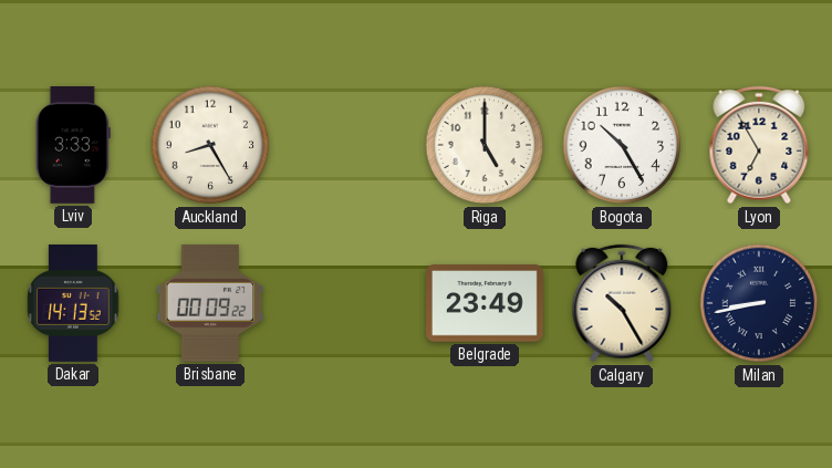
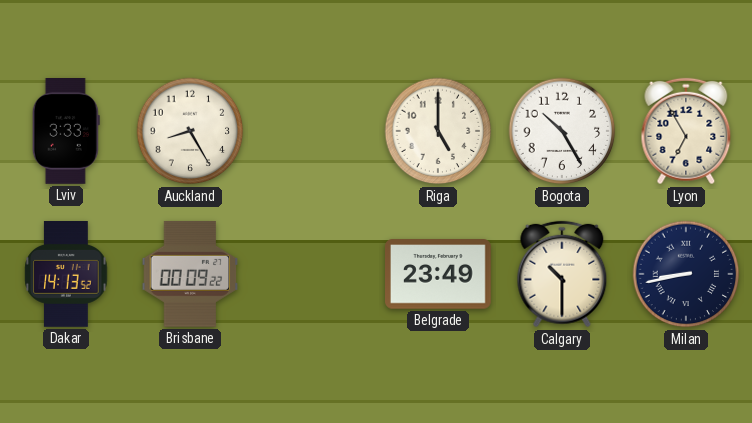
Calgary: 10:25 -> 10:30 (562, 274)
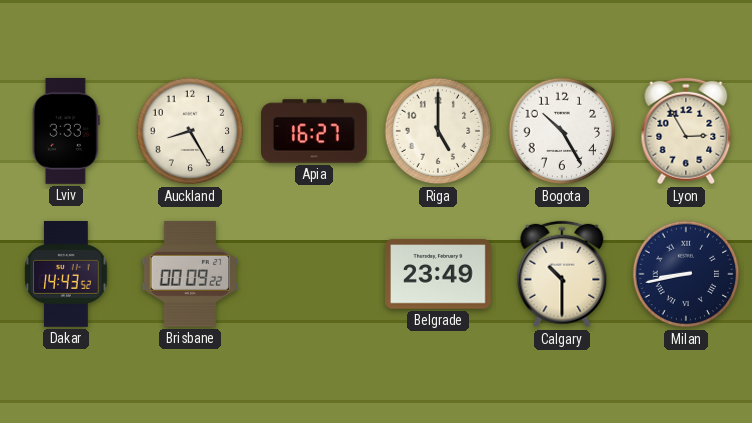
Apia: none -> 16:27 (315, 131)
Lyon: 6:55 -> 2:55 (686, 131)
Dakar: 14:13 -> 14:43 (66, 275)
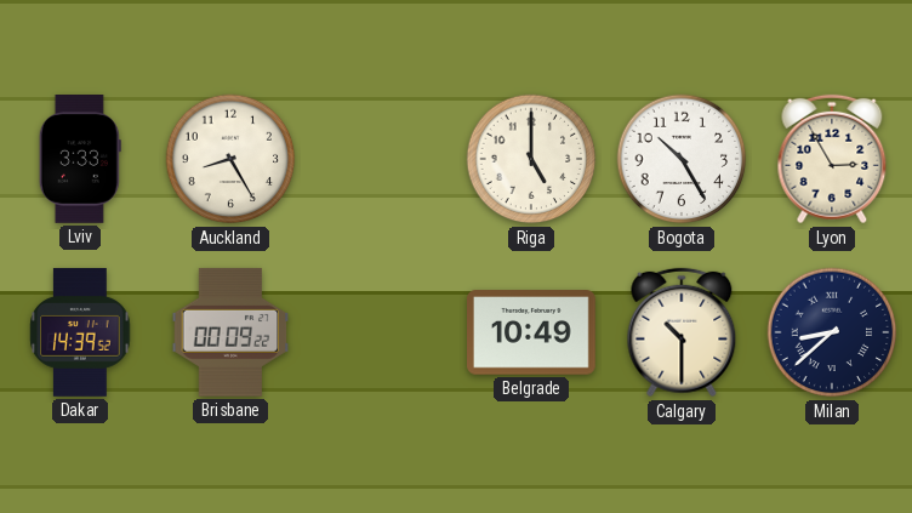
Apia: 16:27 -> none (315, 131)
Dakar: 14:43 -> 14:39 (80, 334)
Belgrade: 23:49 -> 10:49 (532, 332)
Milan: 8:43 -> 8:38 (832, 332)
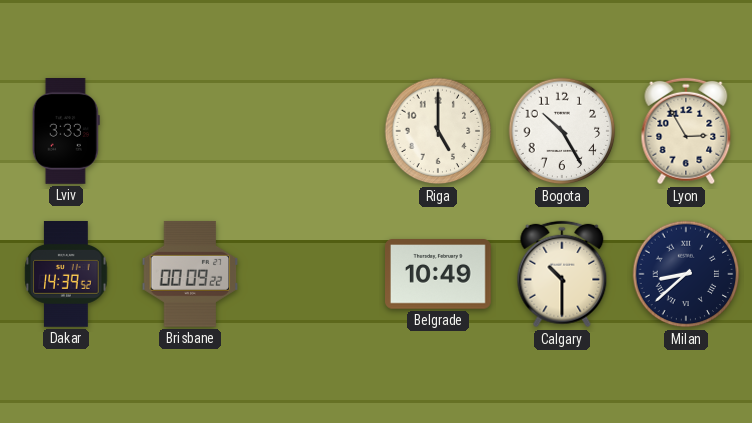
Auckland: 8:25 -> none (230, 159)
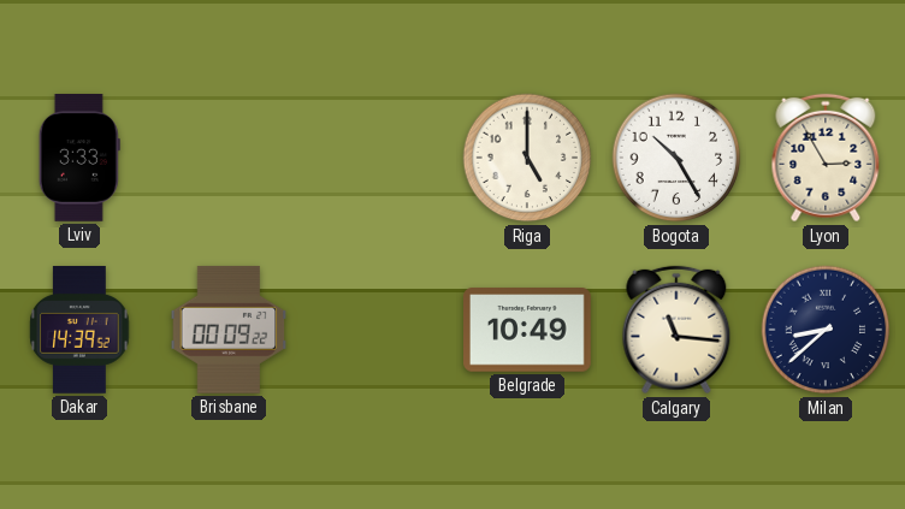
Calgary: 10:30 -> 11:16 (676, 330)
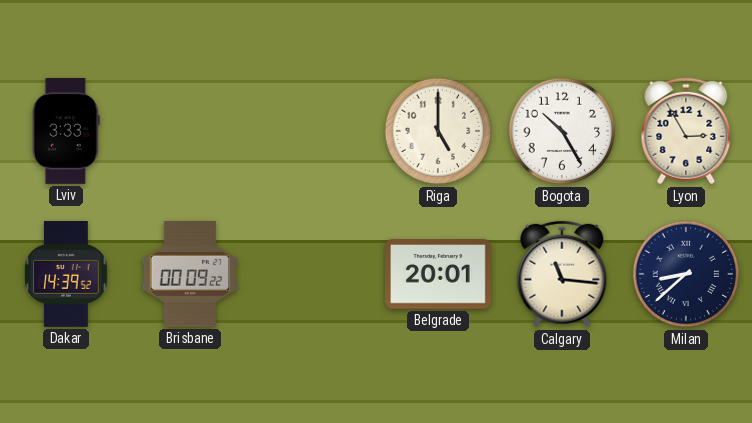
Belgrade: 10:49 -> 20:01 (439, 274)
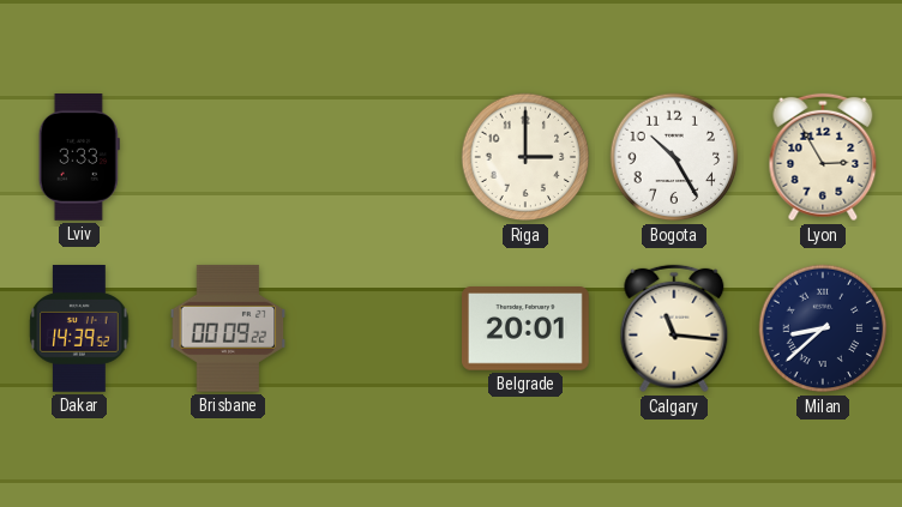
Riga: 5:00 -> 3:00 (525, 157)
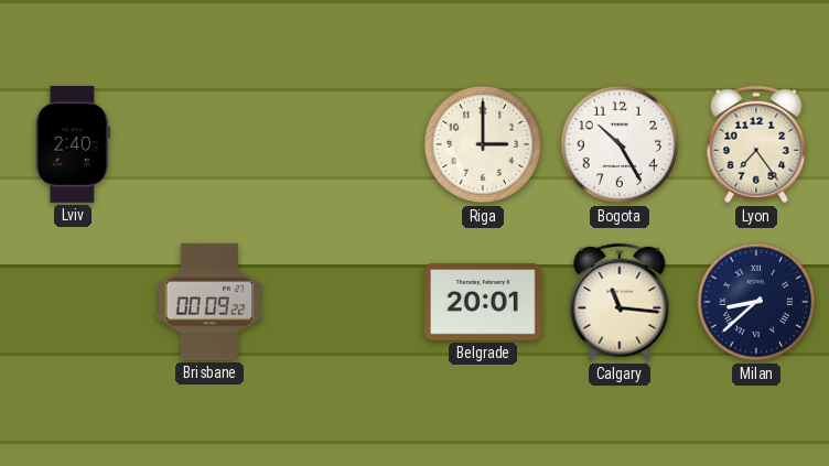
Lviv: 3:33 -> 2:40 (73, 145)
Lyon: 2:55 -> 7:24 (756, 144)
Dakar: 14:39 -> none (79, 330)
